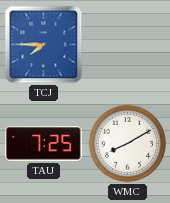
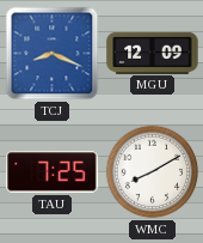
TCJ: 7:45 -> 8:19 (53, 54)
MGU: none -> 12:09 (153, 53)
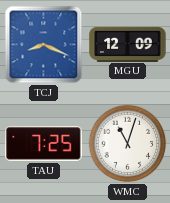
WMC: 8:10 -> 11:03 (128, 144)
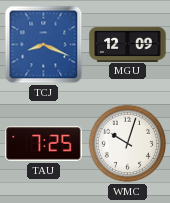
WMC: 11:03 -> 10:03 (128, 144)
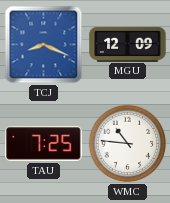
WMC: 10:03 -> 10:46 (128, 144)
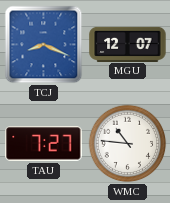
MGU: 12:09 -> 12:07 (128, 44)
TAU: 7:25 -> 7:27 (44, 144)
